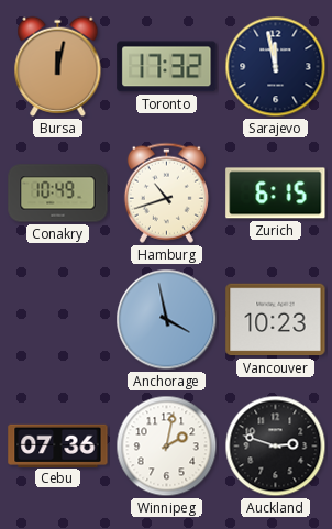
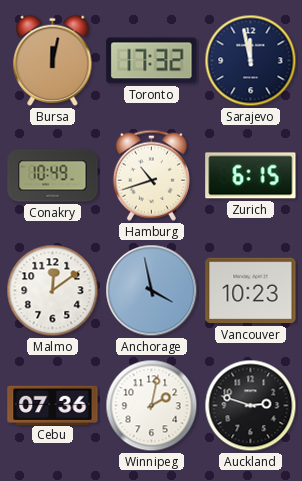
Malmo: none -> 12:09 (53, 291)
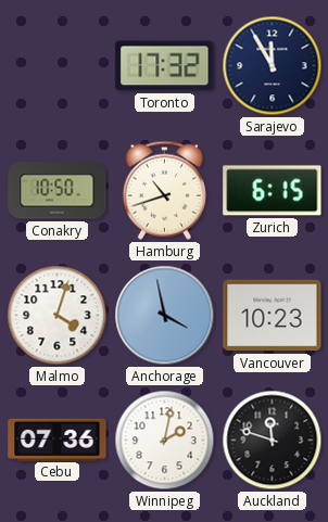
Bursa: 12:02 -> none (53, 60)
Sarajevo: 11:58 -> 11:55 (273, 66)
Conakry: 10:49 -> 10:50 (58, 191)
Malmo: 12:09 -> 4:03 (58, 316)
Auckland: 2:48 -> 11:48 (273, 441)
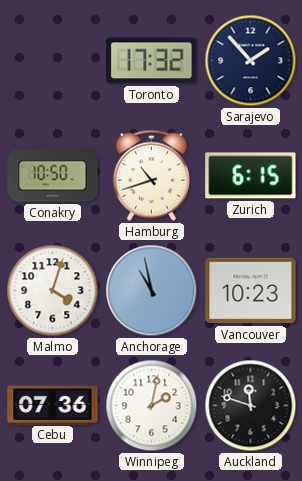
Sarajevo: 11:55 -> 1:53 (251, 61)
Anchorage: 3:58 -> 10:58 (152, 291)
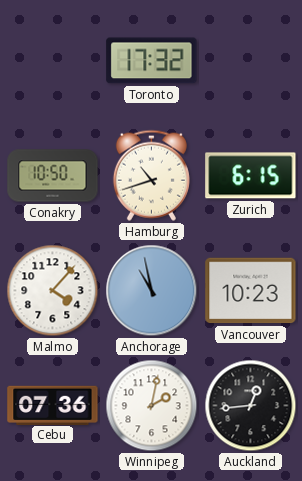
Sarajevo: 1:53 -> none (251, 61)
Malmo: 4:03 -> 4:07 (53, 291)
Auckland: 11:48 -> 12:44 (251, 406)
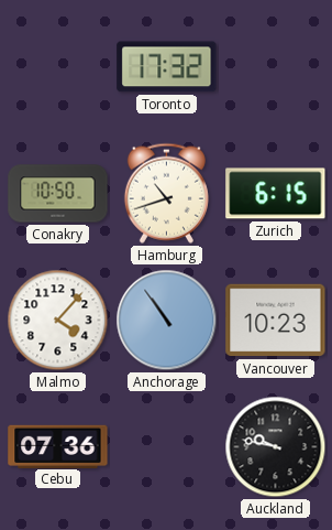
Anchorage: 10:58 -> 10:54 (167, 321)
Winnipeg: 2:02 -> none (152, 406)
Auckland: 12:44 -> 9:47 (276, 447)
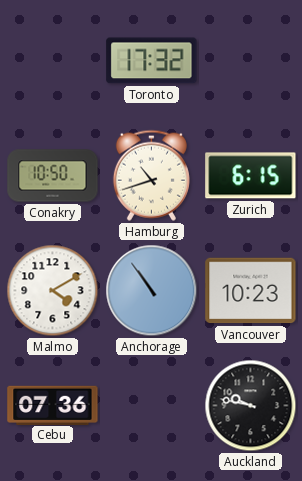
Malmo: 4:07 -> 4:10 (53, 291)
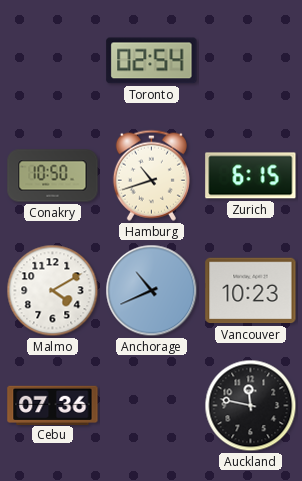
Toronto: 17:32 -> 02:54 (152, 61)
Anchorage: 10:54 -> 10:41 (152, 291)
Auckland: 9:47 -> 11:47 (251, 406)
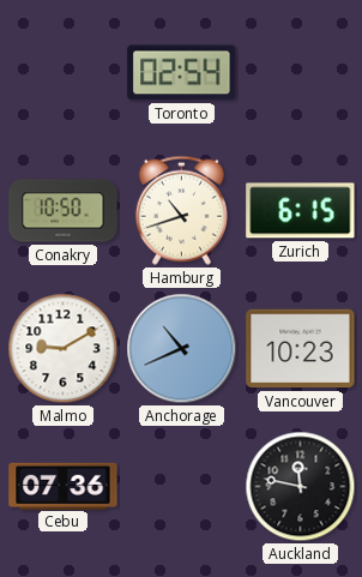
Malmo: 4:10 -> 9:10 (64, 349)
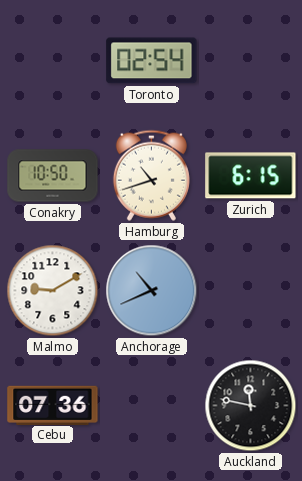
Vancouver: 10:23 -> none (301, 349)
